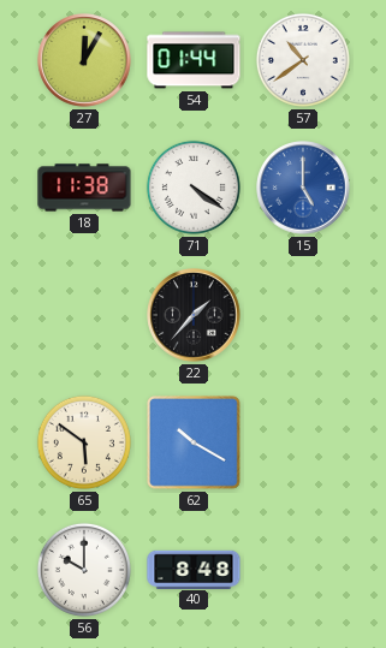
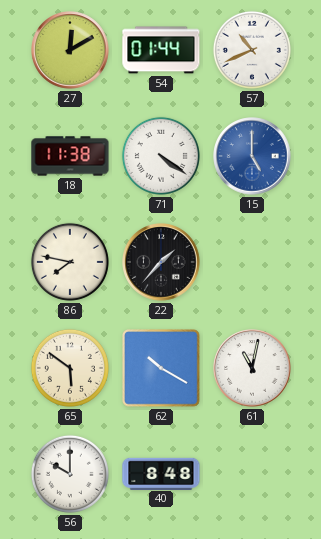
27: 12:05 -> 12:10 (70, 50)
57: 10:39 -> 10:41 (252, 50)
86: none -> 7:47 (70, 262)
61: none -> 11:02 (252, 368)
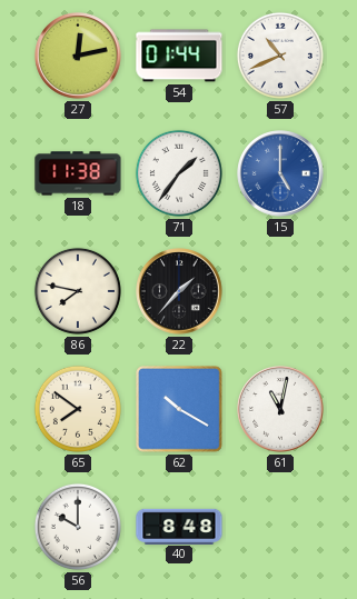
27: 12:10 -> 12:13 (78, 56)
71: 4:21 -> 1:36 (179, 173)
65: 5:51 -> 7:51 (78, 409)
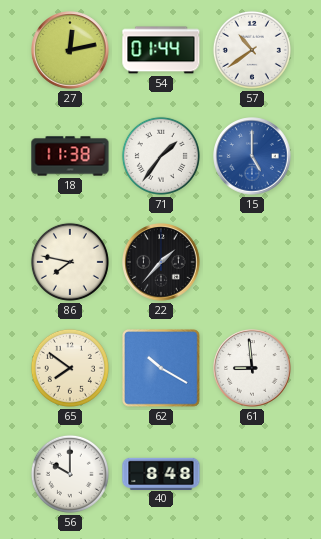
57: 10:41 -> 10:39 (252, 50)
61: 11:02 -> 8:59 (252, 368)
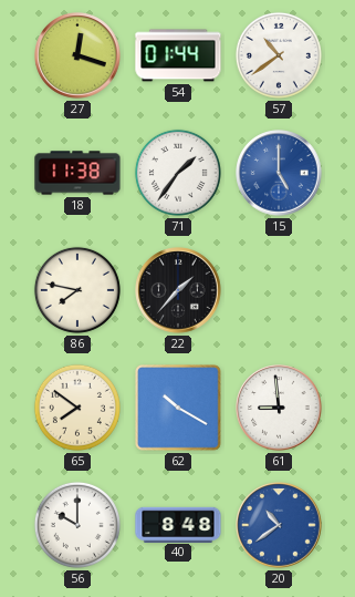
27: 12:13 -> 12:18 (77, 55)
20: none -> 10:39 (279, 525)
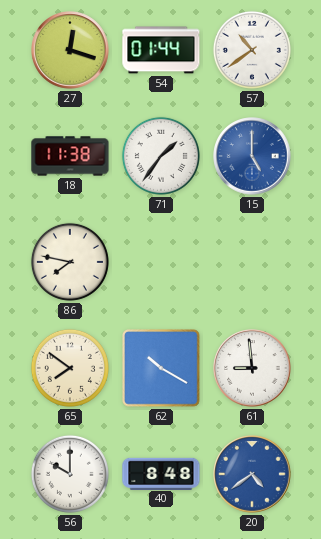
22: 1:37 -> none (178, 290)
20: 10:39 -> 4:39 (252, 474)
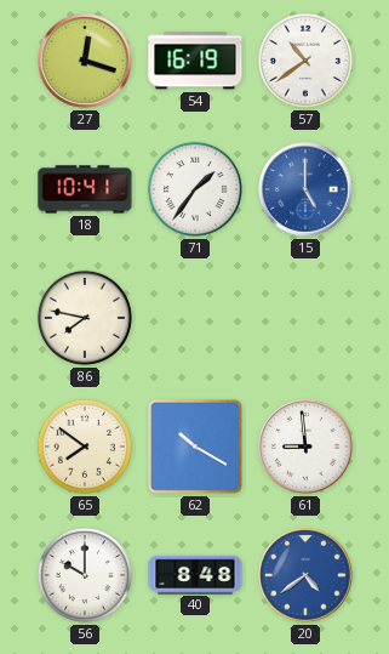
54: 01:44 -> 16:19 (195, 61)
18: 11:38 -> 10:41 (85, 189)
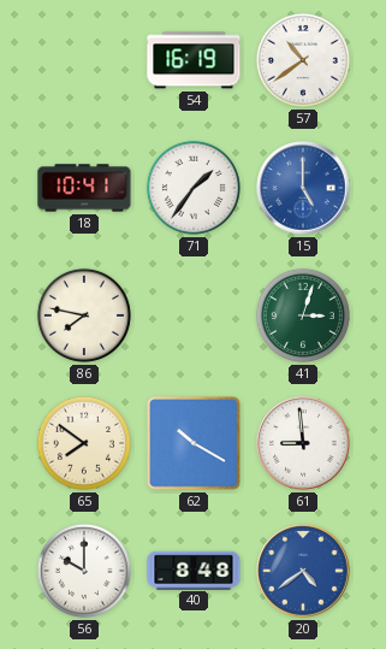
27: 12:18 -> none (85, 61)
41: none -> 3:03 (303, 315)
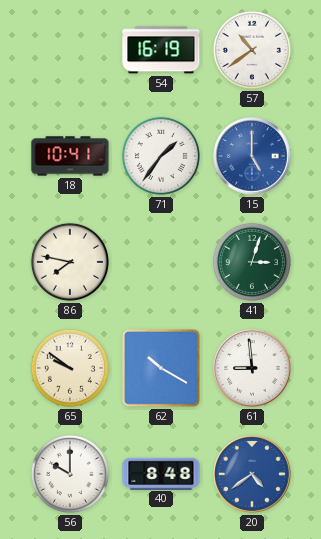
65: 7:51 -> 9:51 (70, 368)
